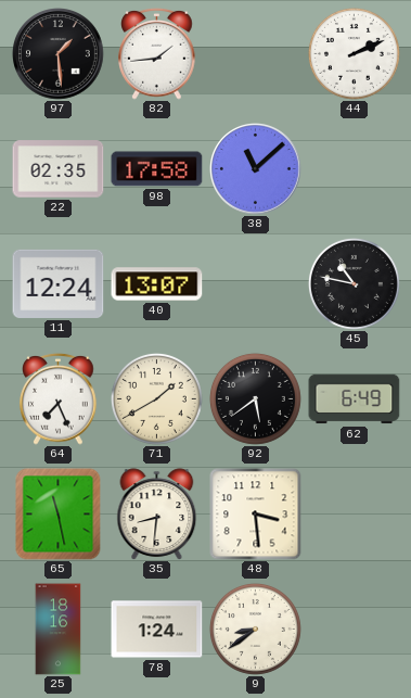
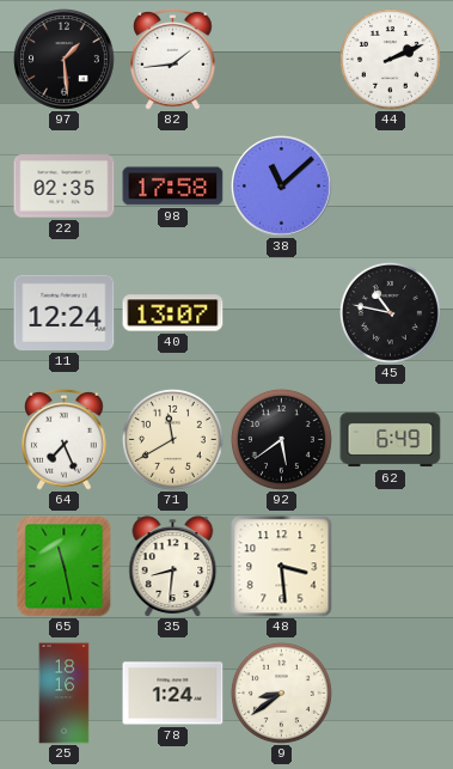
71: 1:40 -> 11:40 (172, 439)
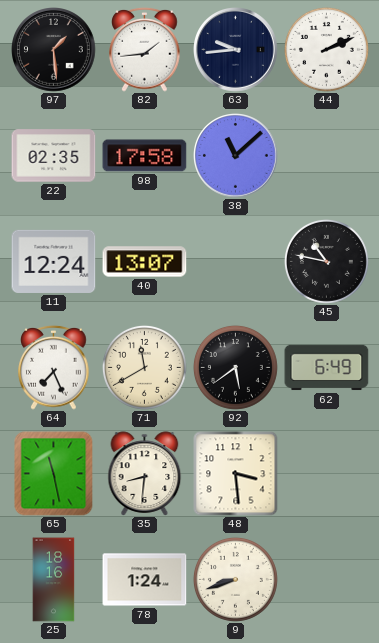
63: none -> 9:44 (236, 50)
9: 8:39 -> 8:42 (235, 579)
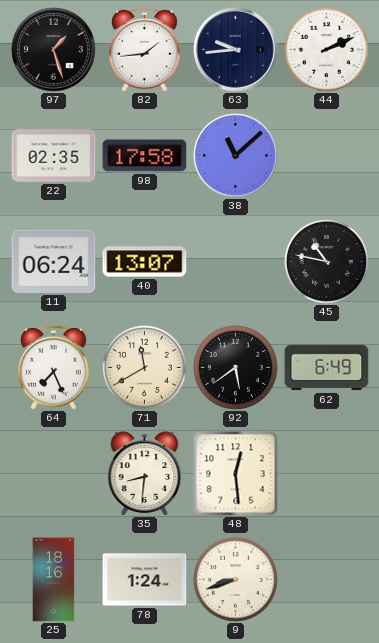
97: 1:29 -> 1:27 (54, 50)
11: 12:24 -> 06:24 (54, 261)
65: 11:28 -> none (54, 474)
48: 3:29 -> 12:29 (236, 474)
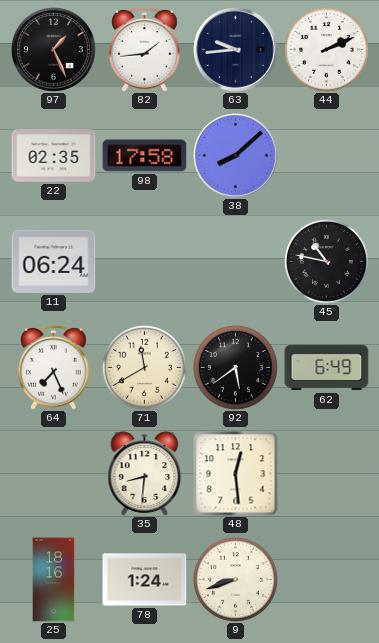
97: 1:27 -> 1:26 (54, 50)
38: 11:08 -> 8:08 (236, 156)
40: 13:07 -> none (145, 262)
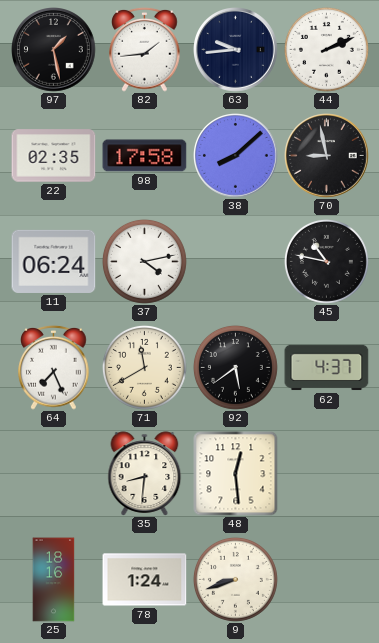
97: 1:26 -> 1:28 (54, 50)
70: none -> 8:58 (327, 156)
37: none -> 4:13 (144, 261)
62: 6:49 -> 4:37 (327, 368)
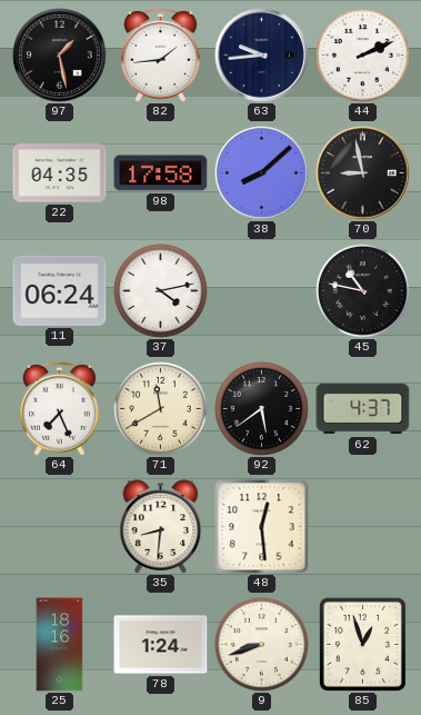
22: 02:35 -> 04:35 (60, 173)
85: none -> 12:57 (362, 644)
